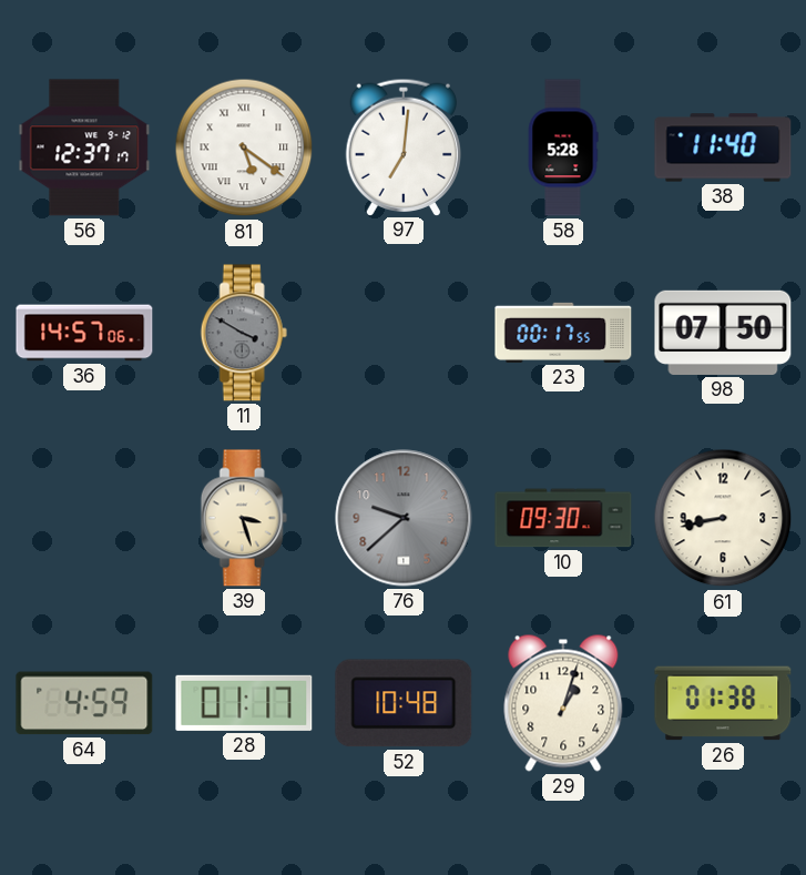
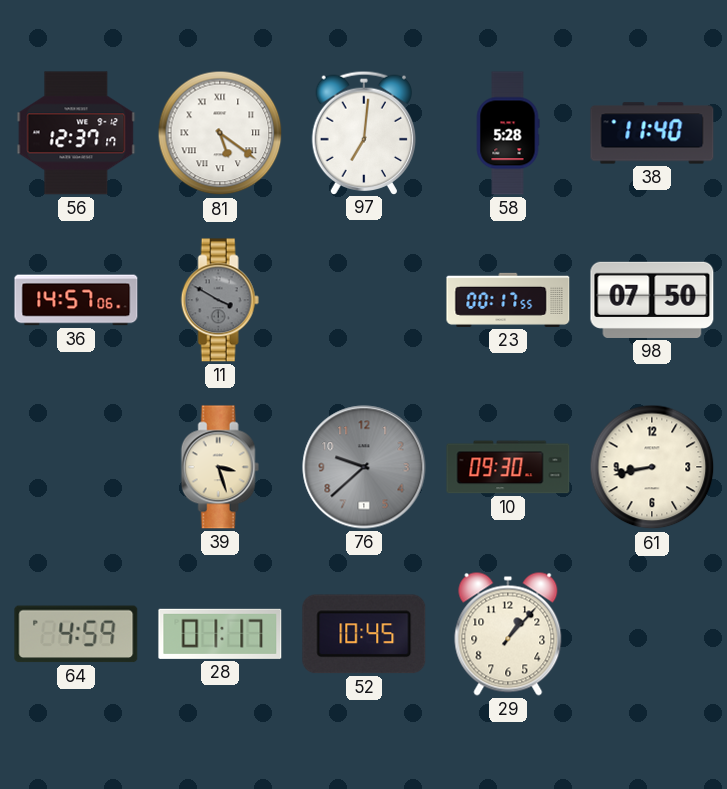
52: 10:48 -> 10:45 (364, 634)
29: 1:03 -> 1:07 (508, 634)
26: 01:38 -> none (723, 703)
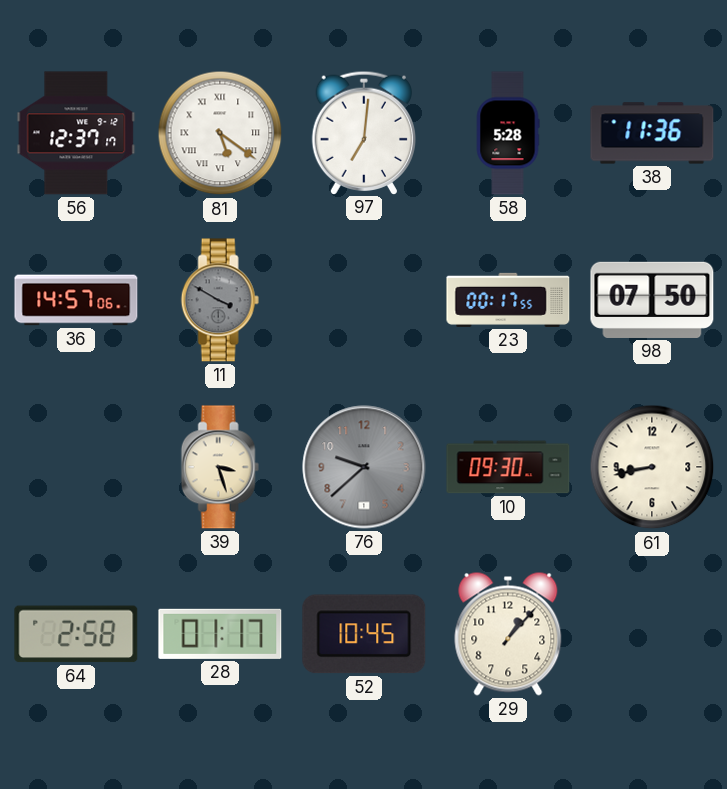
38: 11:40 -> 11:36 (652, 133)
64: 4:59 -> 2:58 (76, 634)
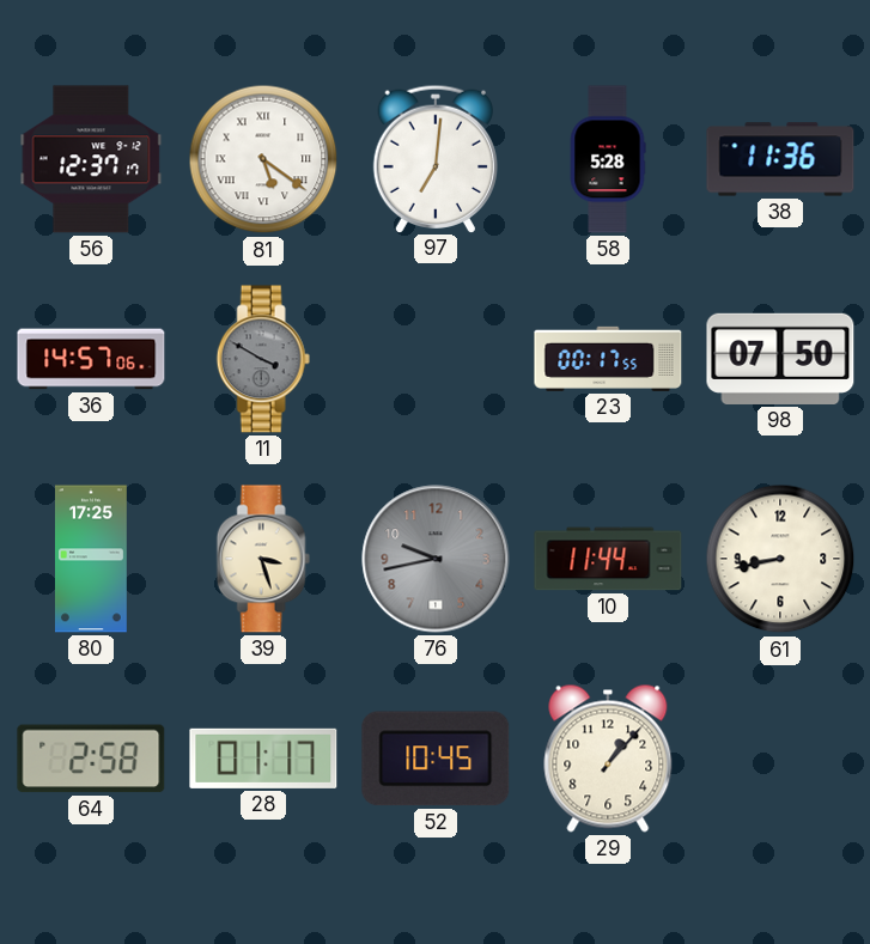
80: none -> 17:25 (91, 559)
76: 9:38 -> 9:43 (436, 559)
10: 09:30 -> 11:44 (608, 559)
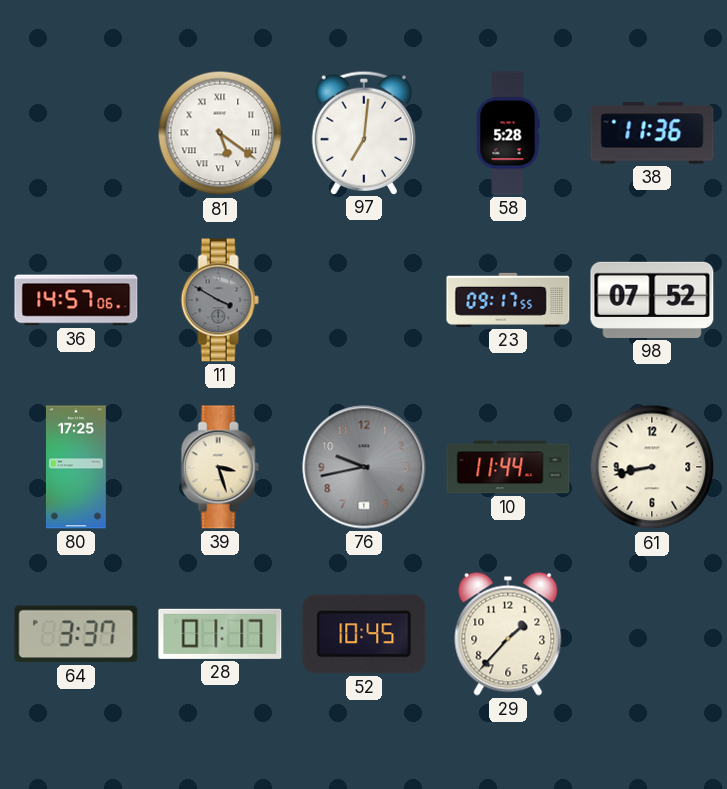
56: 12:37 -> none (91, 159)
23: 00:17 -> 09:17 (508, 300)
98: 07:50 -> 07:52 (652, 300)
64: 2:58 -> 3:37 (76, 634)
29: 1:07 -> 1:37 (508, 634)
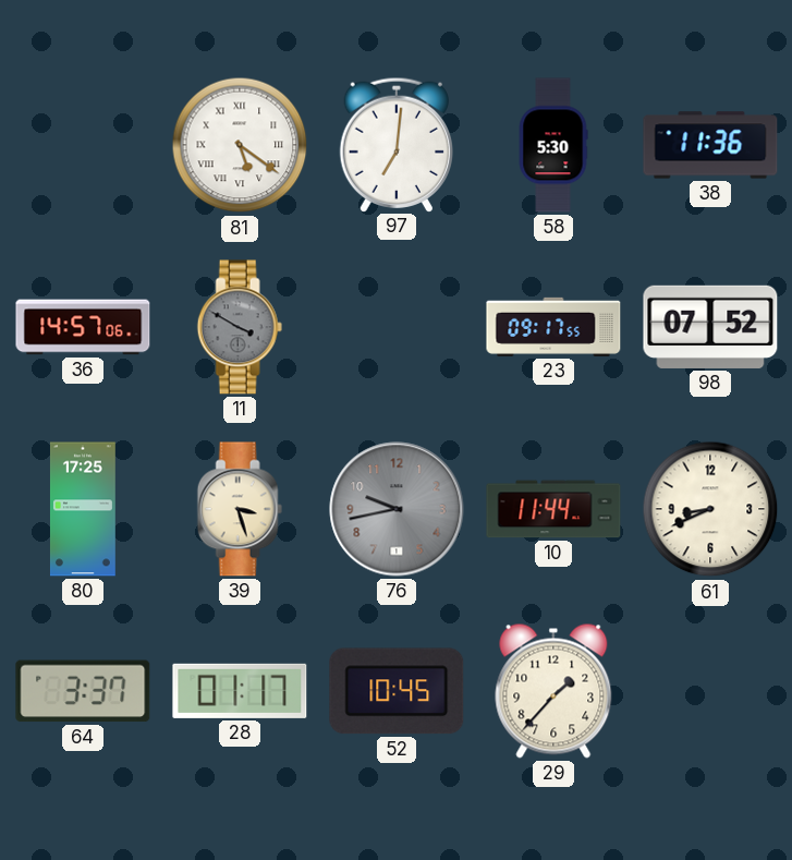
58: 5:28 -> 5:30 (553, 145)
61: 8:43 -> 8:41 (710, 509)
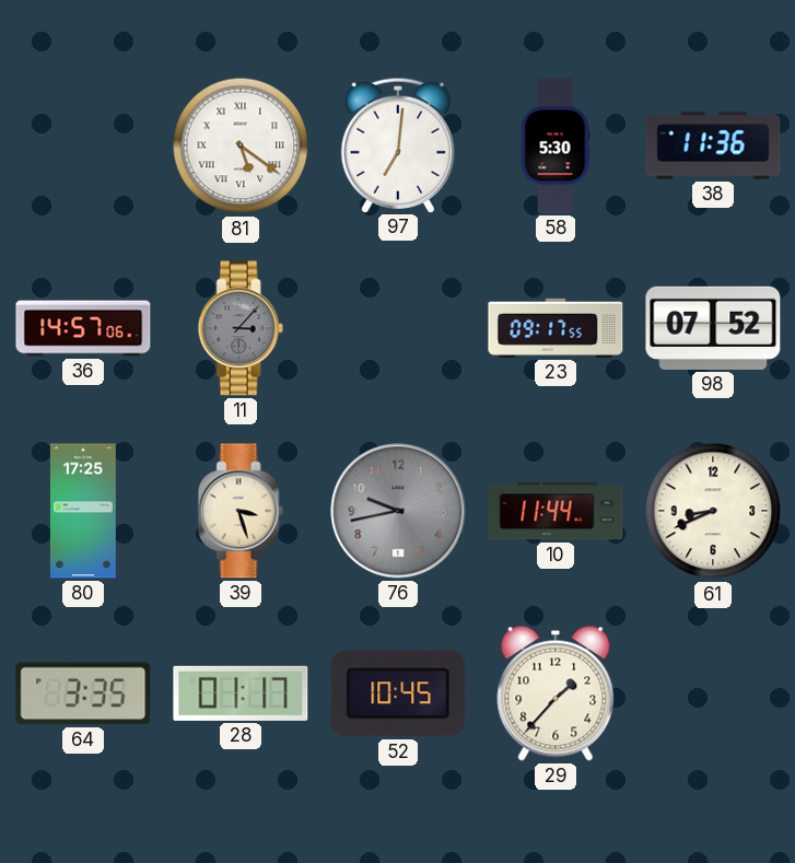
11: 3:50 -> 3:07 (241, 328)
64: 3:37 -> 3:35 (83, 693)
